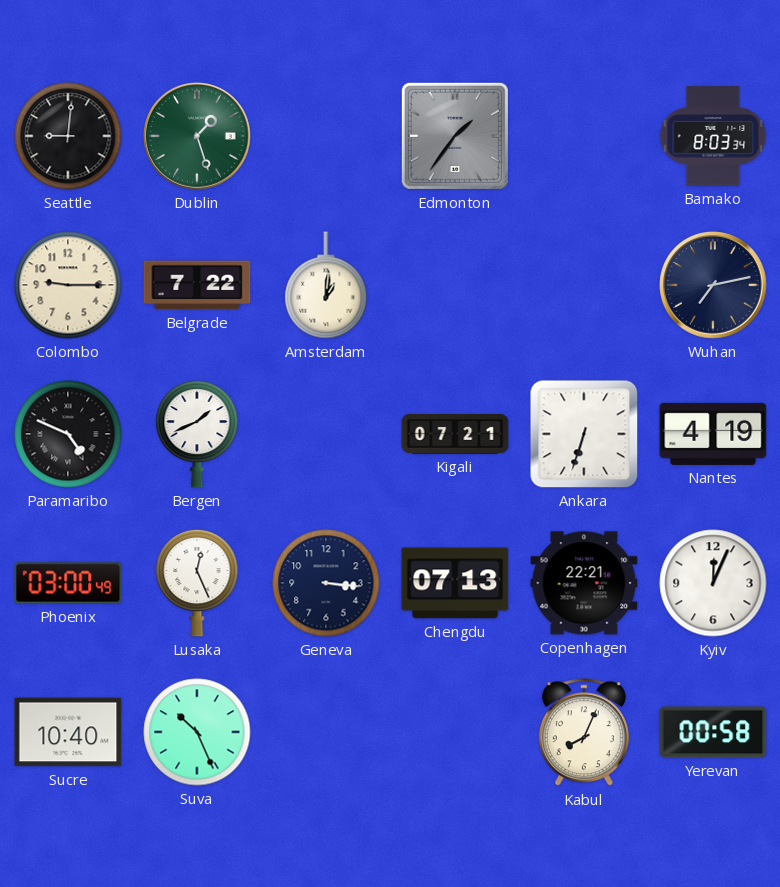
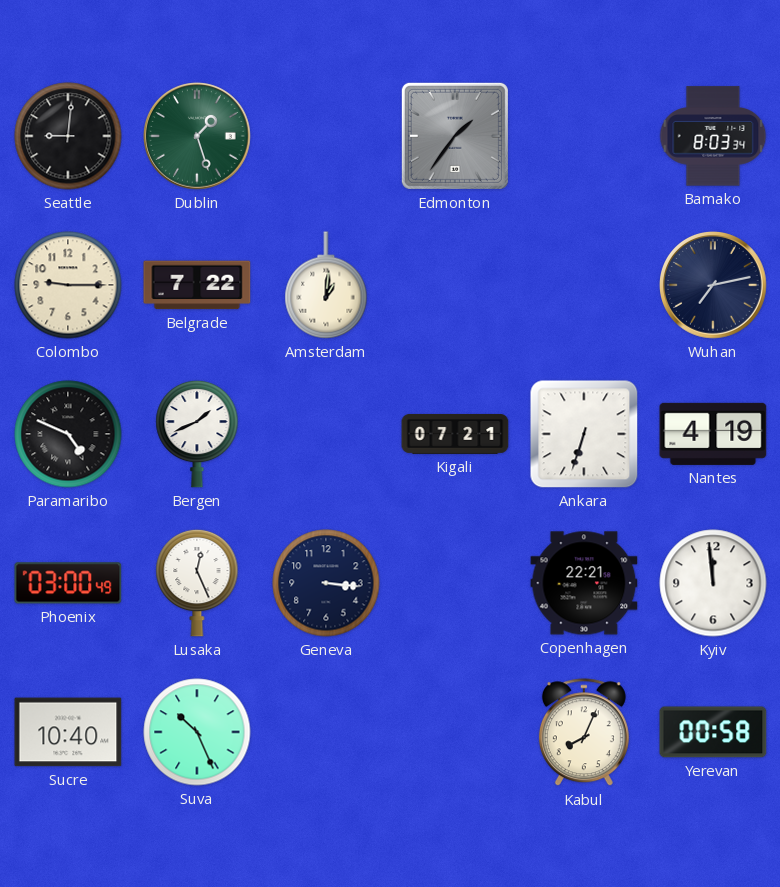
Chengdu: 07:13 -> none (455, 583)
Kyiv: 12:04 -> 11:59 (713, 583)
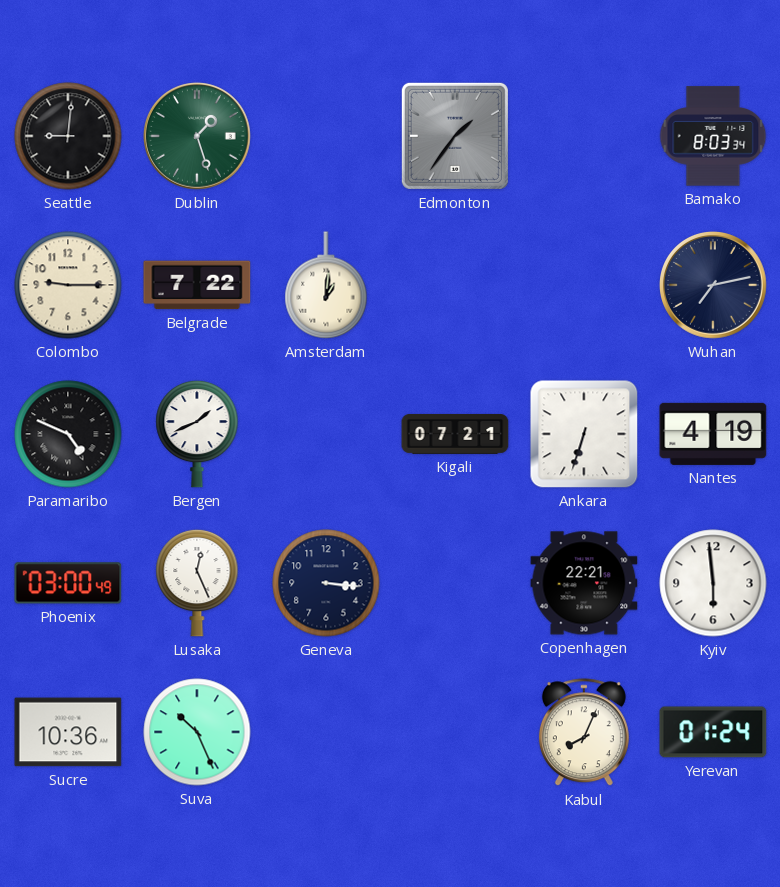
Kyiv: 11:59 -> 5:59 (713, 583)
Sucre: 10:40 -> 10:36 (68, 732)
Yerevan: 00:58 -> 01:24 (713, 732)
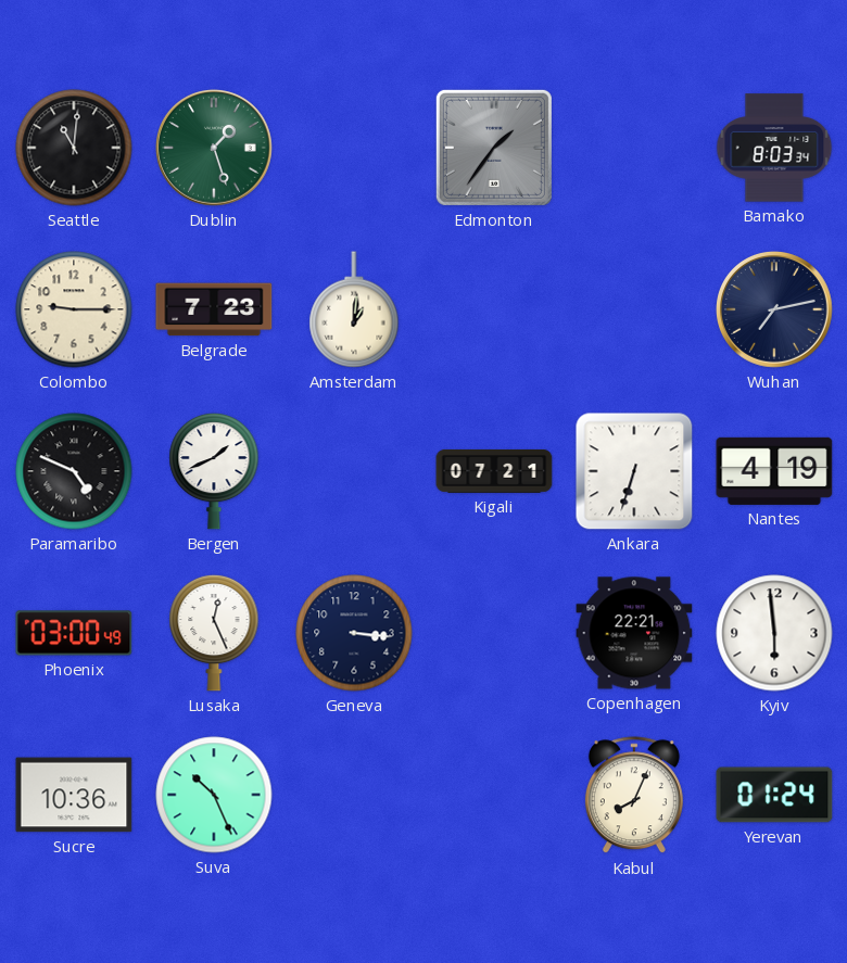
Seattle: 9:01 -> 11:01 (74, 148)
Belgrade: 7:22 -> 7:23 (214, 309)
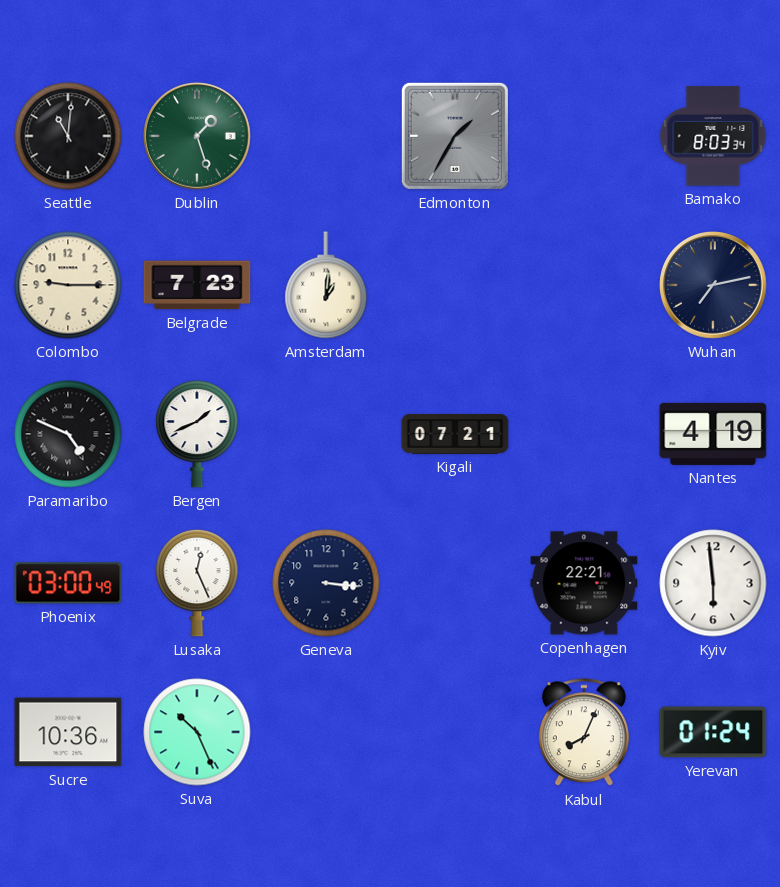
Edmonton: 1:36 -> 1:35 (455, 136)
Ankara: 6:33 -> none (634, 471)
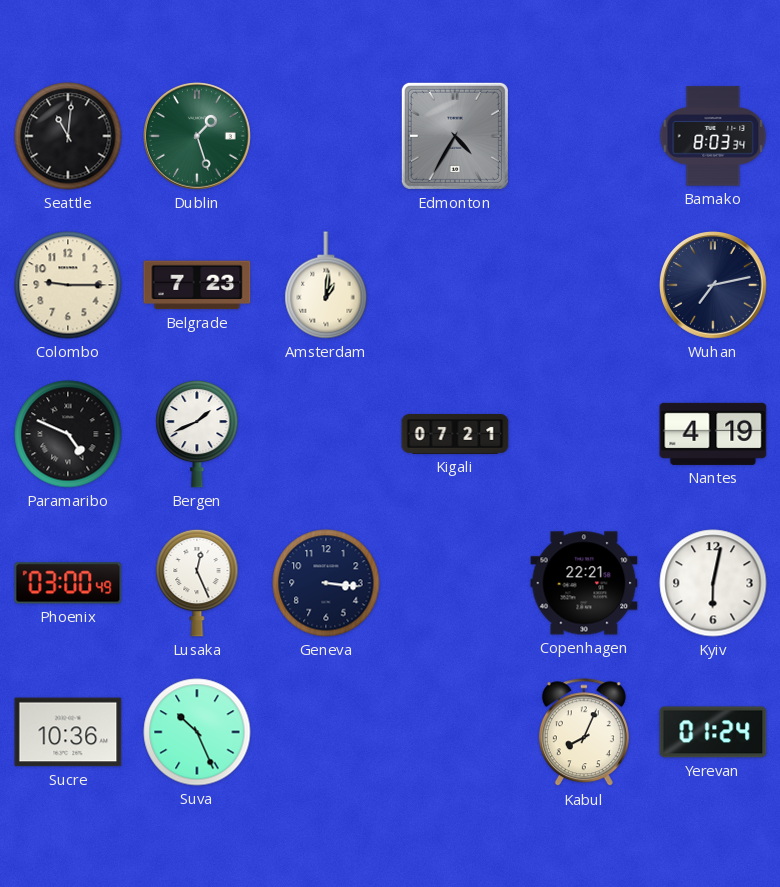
Edmonton: 1:35 -> 4:35 (455, 136)
Kyiv: 5:59 -> 6:02 (713, 583)
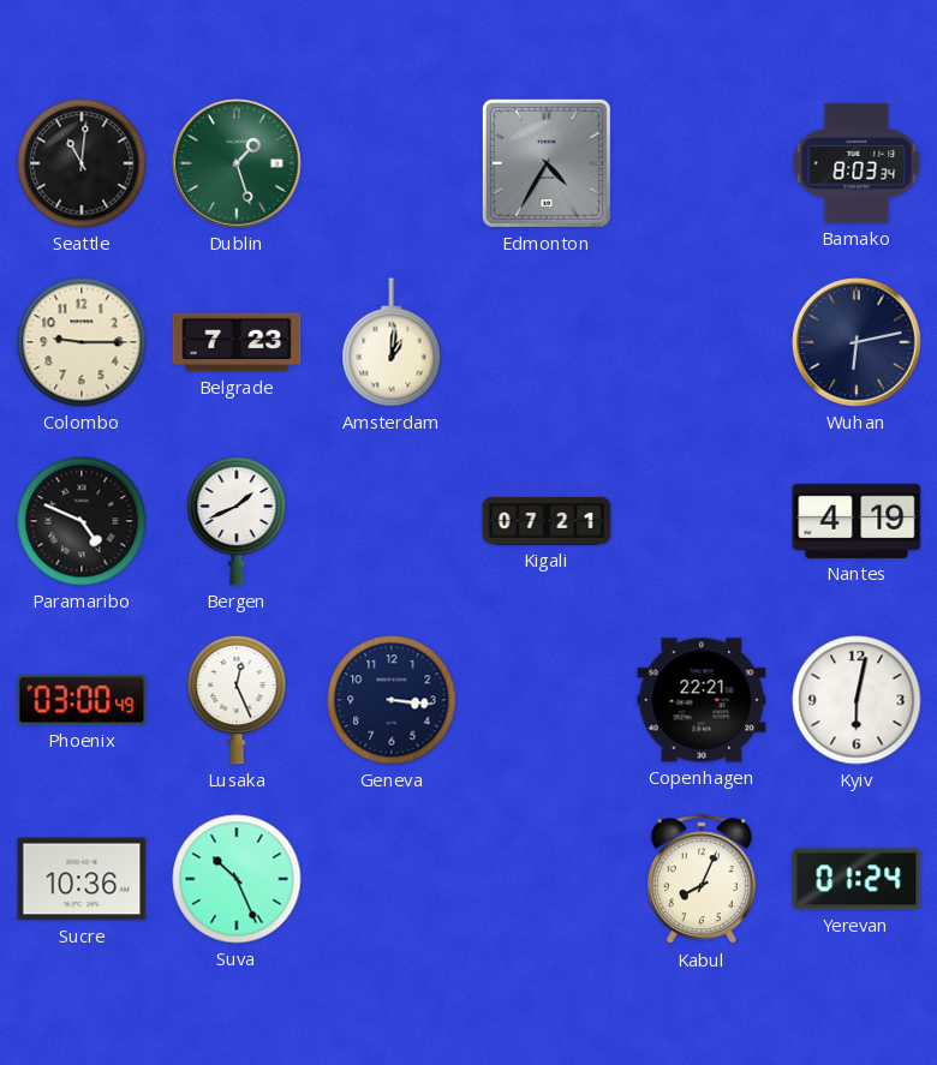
Wuhan: 7:13 -> 6:13 (858, 343)
